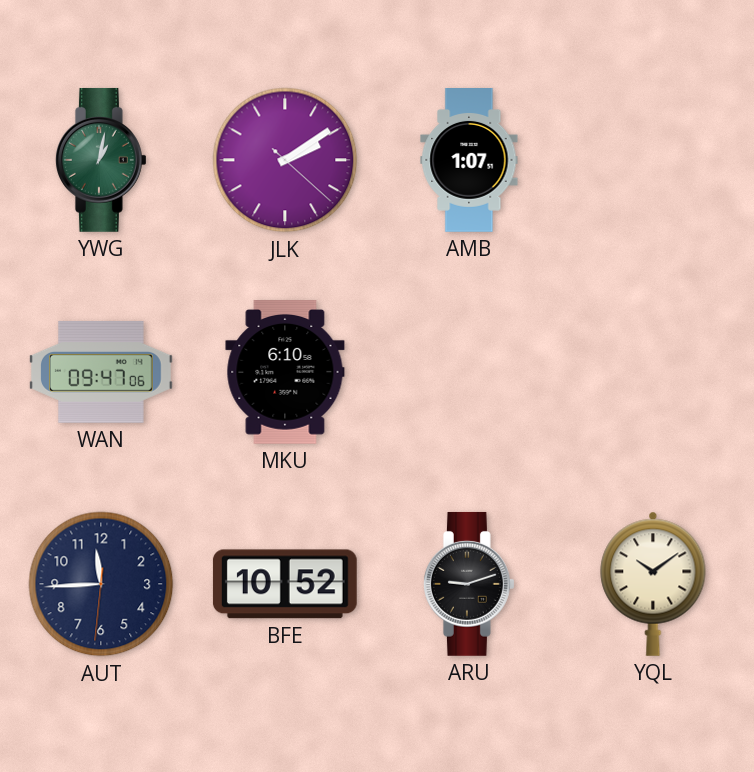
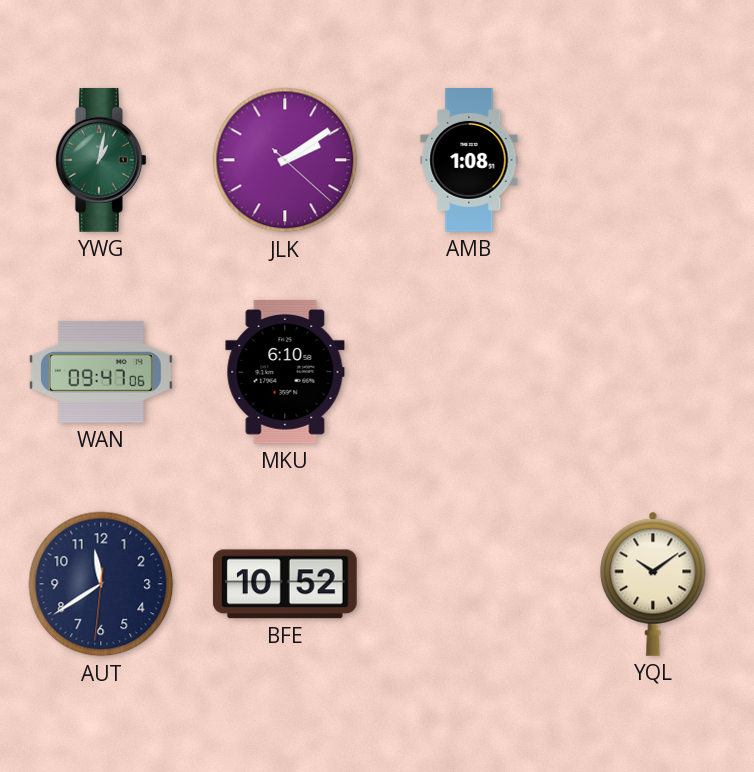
AMB: 1:07 -> 1:08 (469, 161)
AUT: 11:44 -> 11:39 (101, 584)
ARU: 9:12 -> none (469, 584)
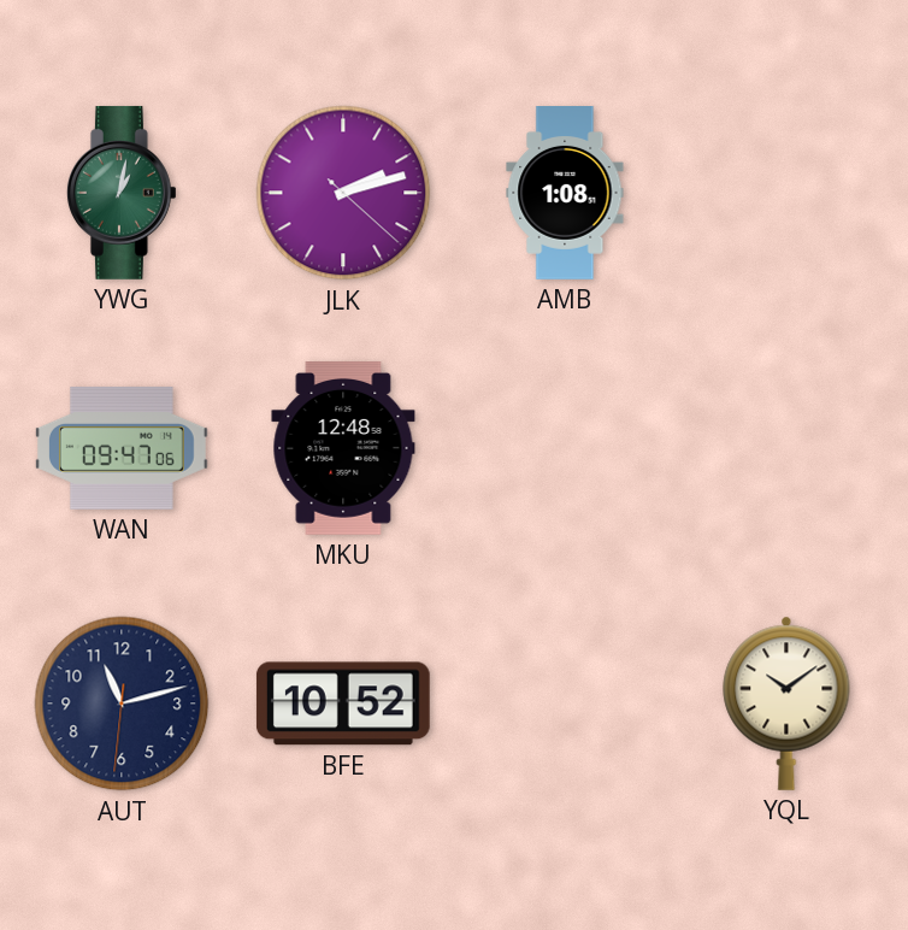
JLK: 2:09 -> 2:12 (343, 193)
MKU: 6:10 -> 12:48 (343, 449)
AUT: 11:39 -> 11:12 (122, 704)
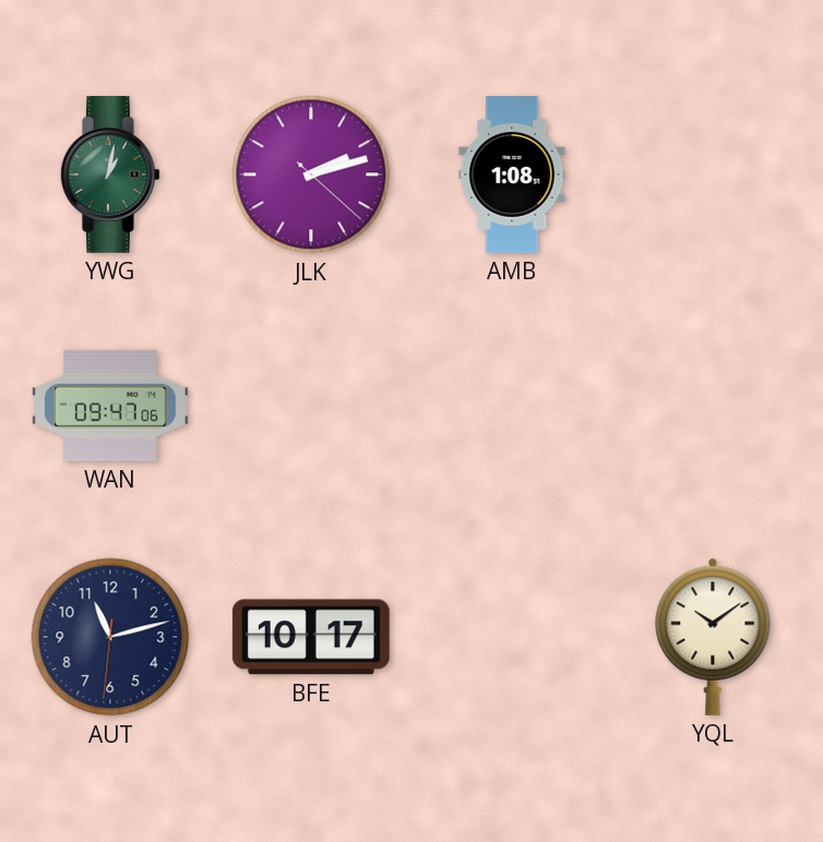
MKU: 12:48 -> none (343, 449)
BFE: 10:52 -> 10:17 (311, 637)
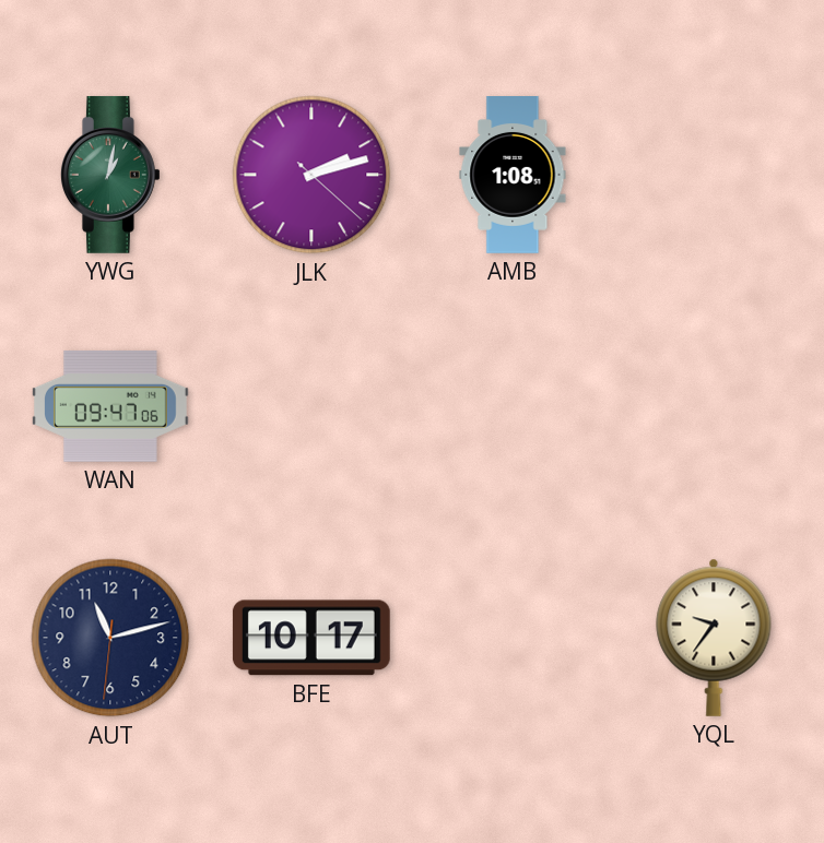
YQL: 10:09 -> 9:36 (714, 638)
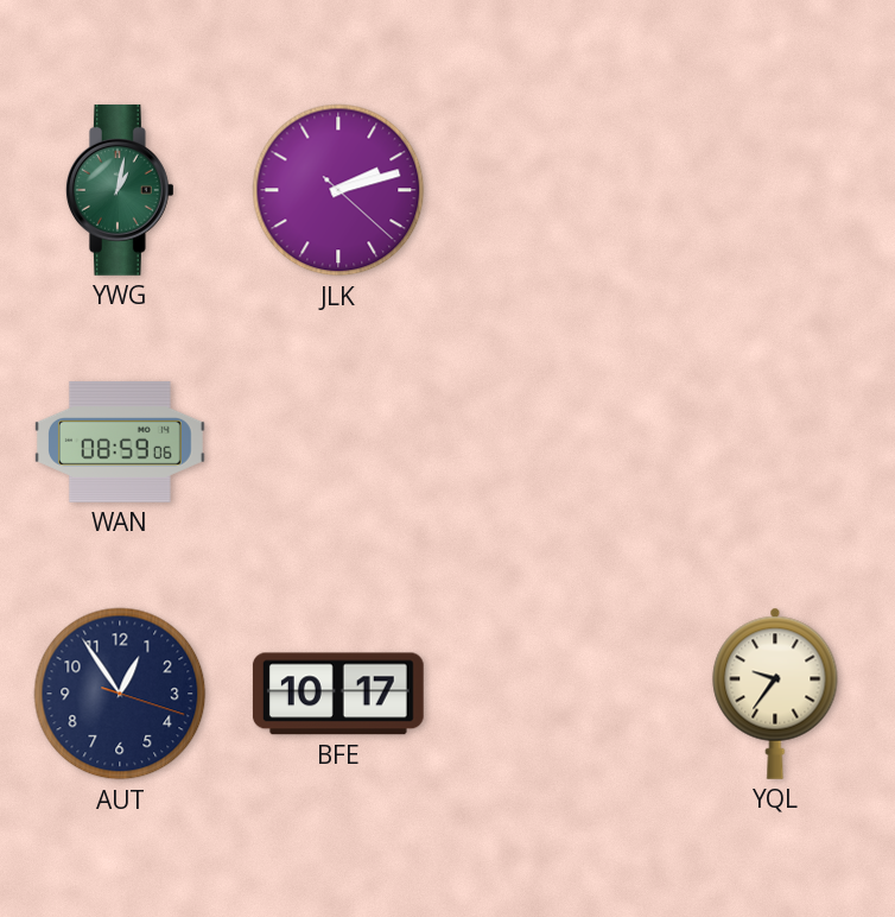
AMB: 1:08 -> none (513, 176)
WAN: 09:47 -> 08:59 (120, 442)
AUT: 11:12 -> 12:54 (120, 694)
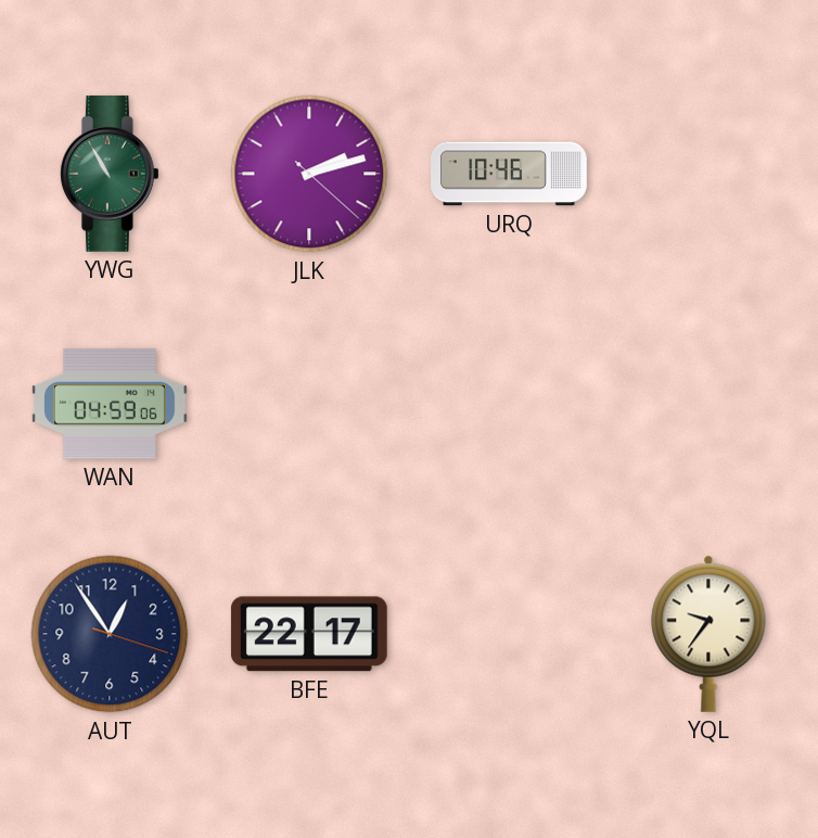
YWG: 1:02 -> 10:55 (110, 174)
URQ: none -> 10:46 (509, 174)
WAN: 08:59 -> 04:59 (110, 404)
BFE: 10:17 -> 22:17 (309, 634)
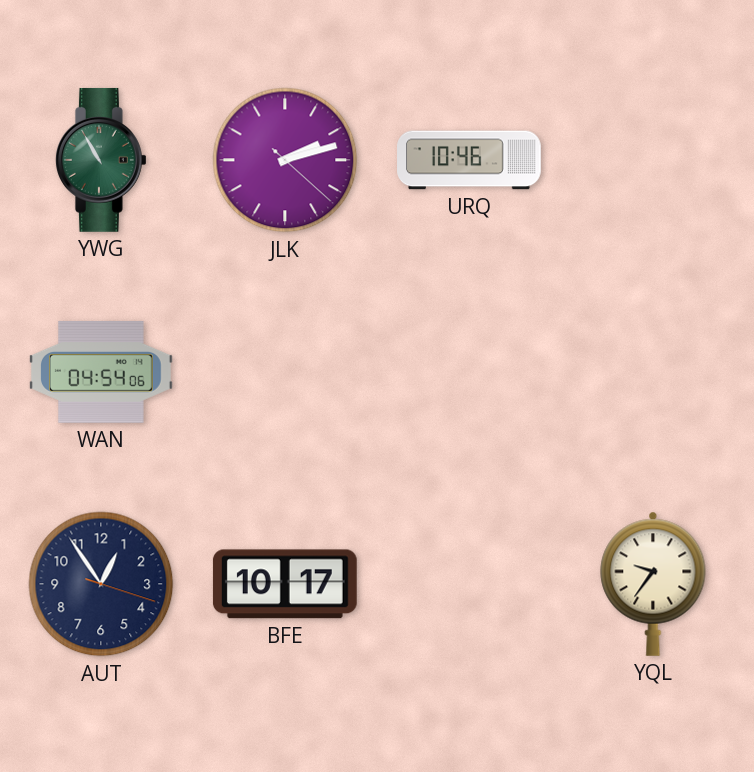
WAN: 04:59 -> 04:54 (101, 372)
BFE: 22:17 -> 10:17 (285, 584)
